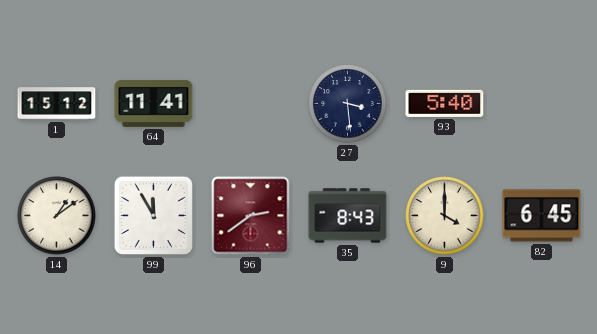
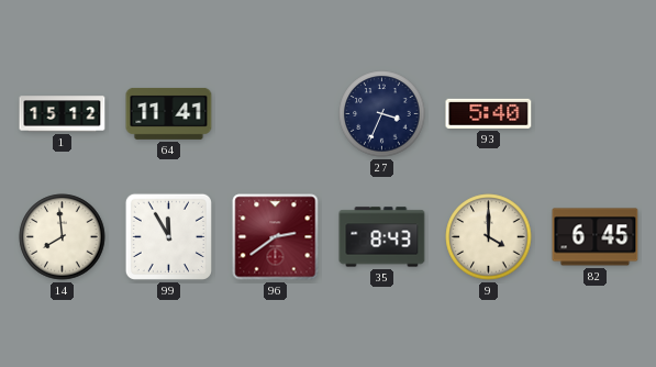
27: 3:29 -> 3:34 (382, 114)
14: 1:09 -> 7:59 (63, 237)
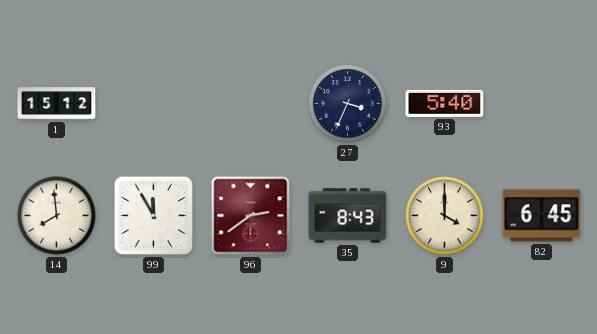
64: 11:41 -> none (169, 113)
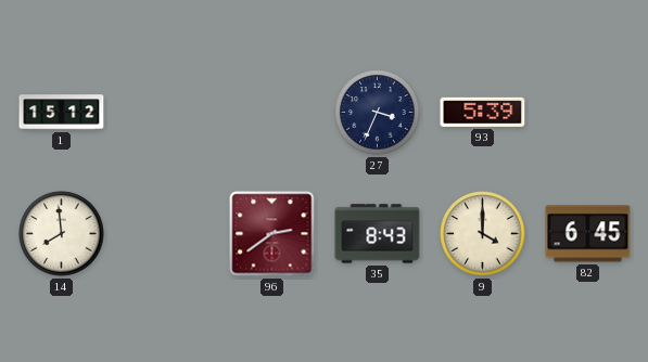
93: 5:40 -> 5:39 (483, 112)
99: 11:55 -> none (153, 215)
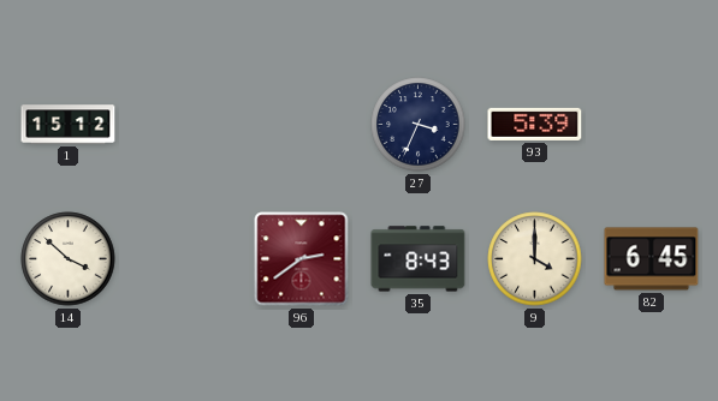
14: 7:59 -> 3:52 (69, 259)
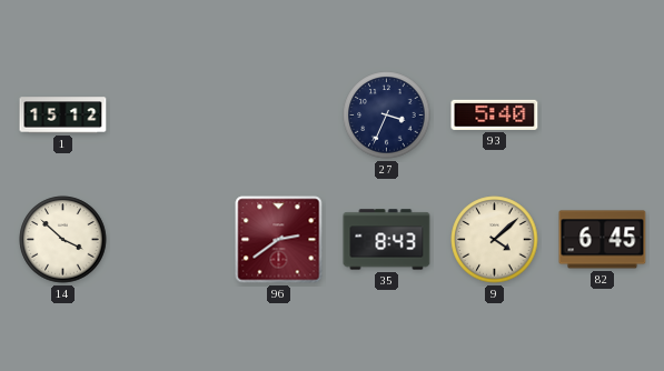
93: 5:39 -> 5:40 (495, 114)
9: 4:00 -> 4:08 (495, 240)
